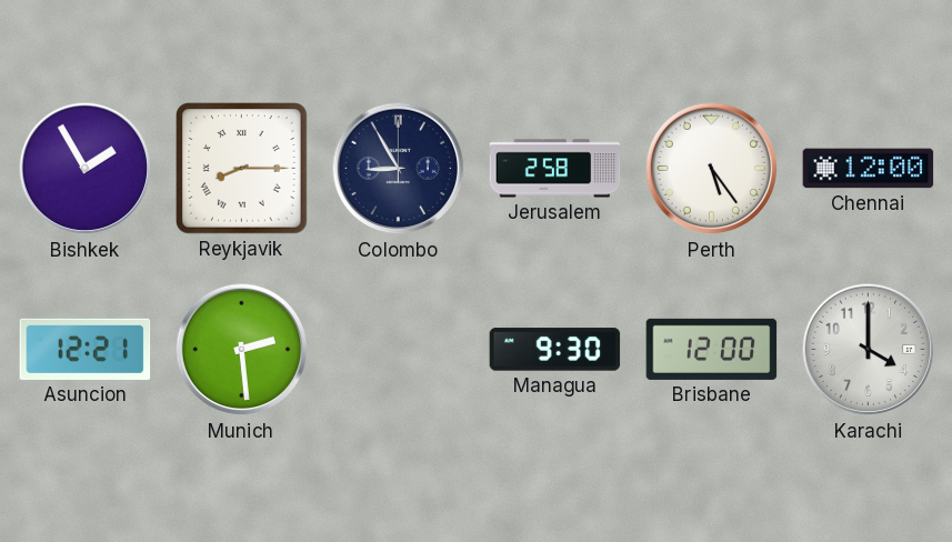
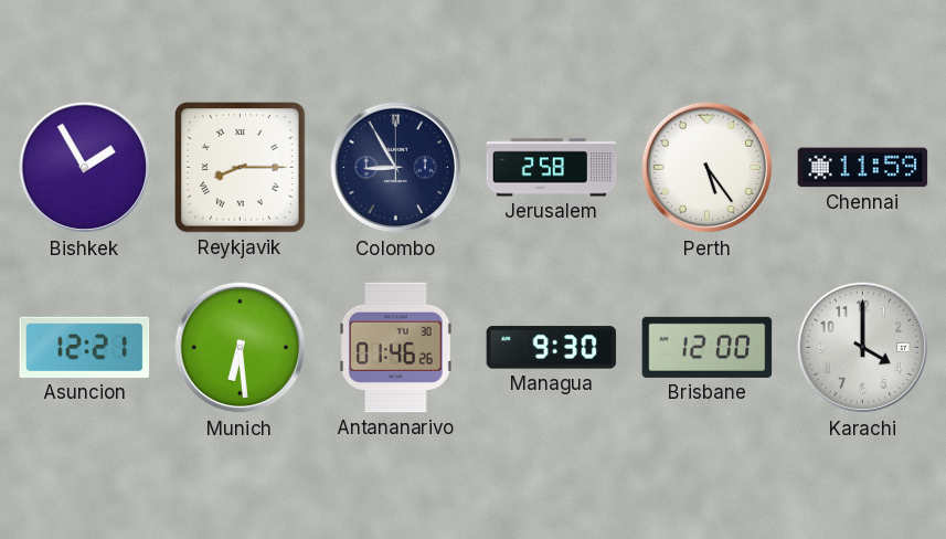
Chennai: 12:00 -> 11:59 (863, 168)
Munich: 2:29 -> 6:29 (241, 348)
Antananarivo: none -> 01:46 (396, 348)
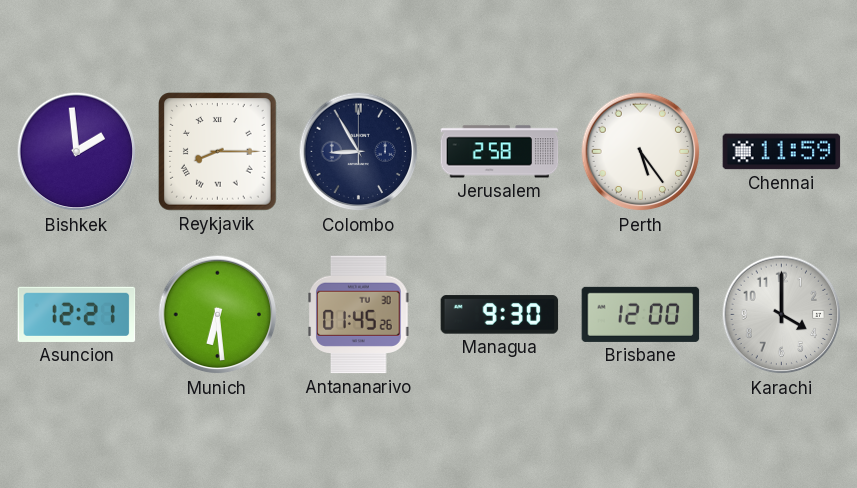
Bishkek: 1:55 -> 1:59 (77, 152)
Antananarivo: 01:46 -> 01:45 (359, 315)
